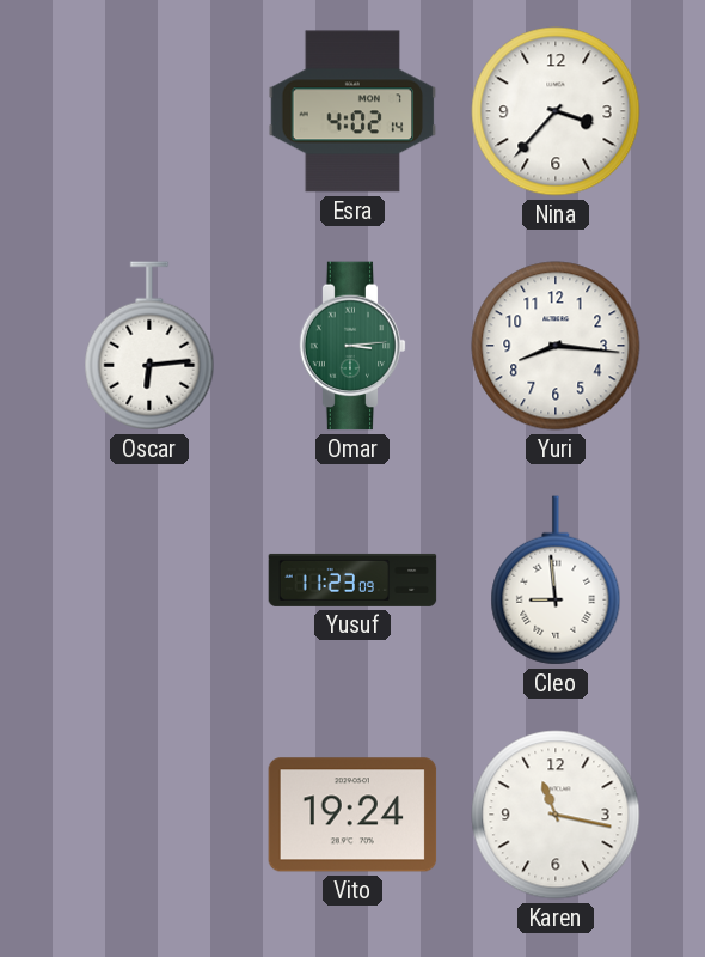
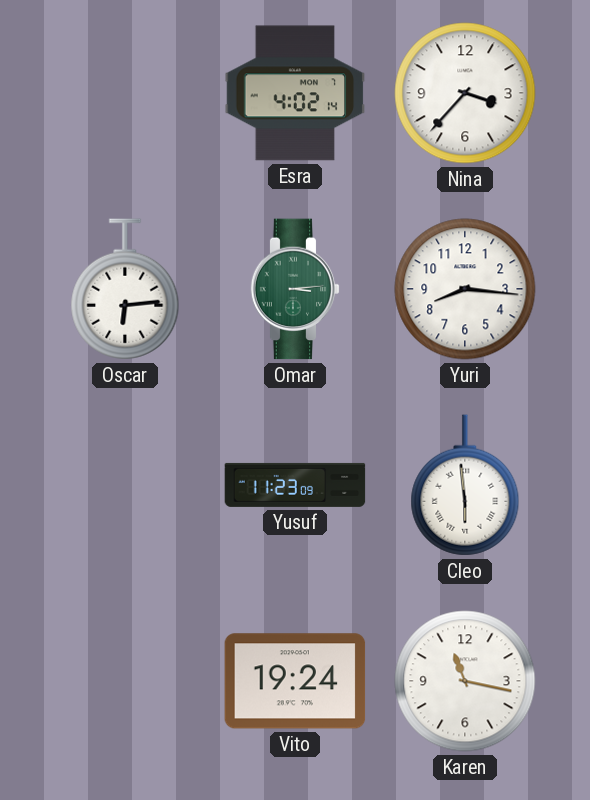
Cleo: 8:59 -> 5:59 (465, 485)
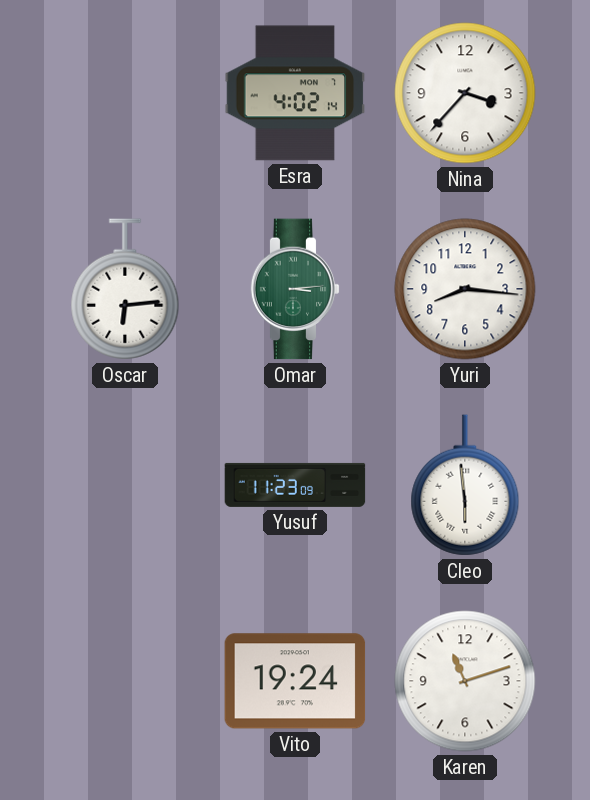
Karen: 11:17 -> 11:12 (465, 681)
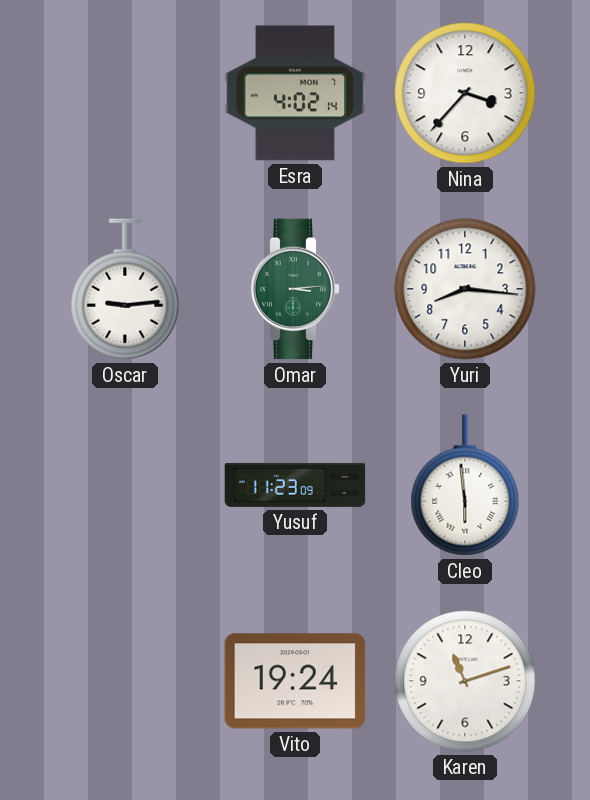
Oscar: 6:14 -> 9:14 (125, 289)
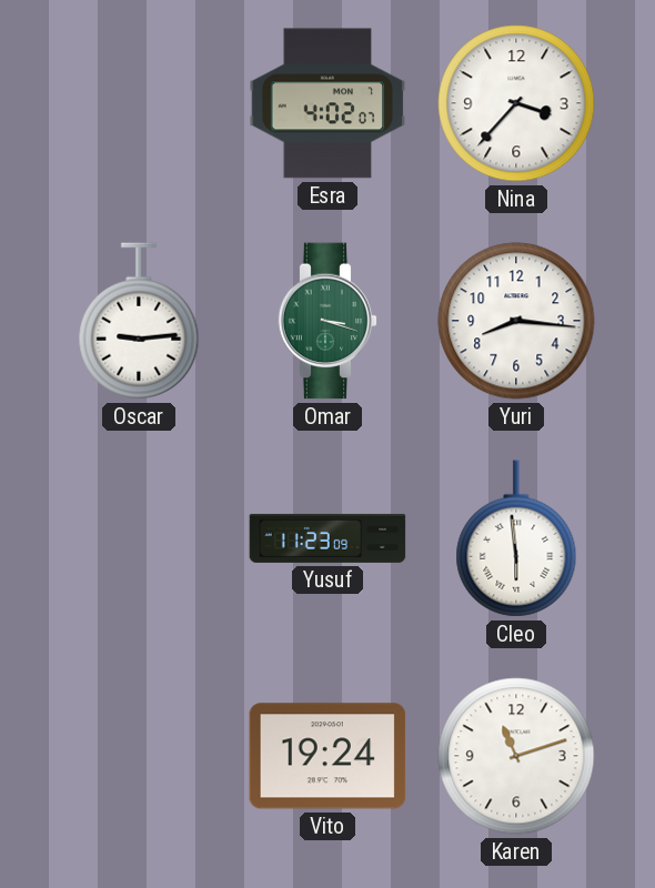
Esra: 4:02:14 -> 4:02:07 (327, 103)
Omar: 3:14 -> 3:18 (327, 321)
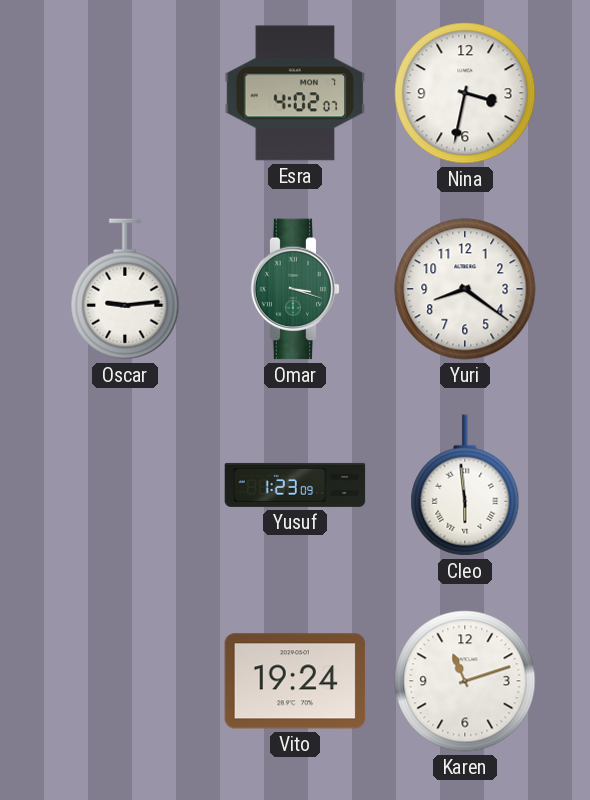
Nina: 3:37 -> 3:32 (465, 93)
Yuri: 8:16 -> 8:21 (465, 289)
Yusuf: 11:23 -> 1:23 (295, 485)
